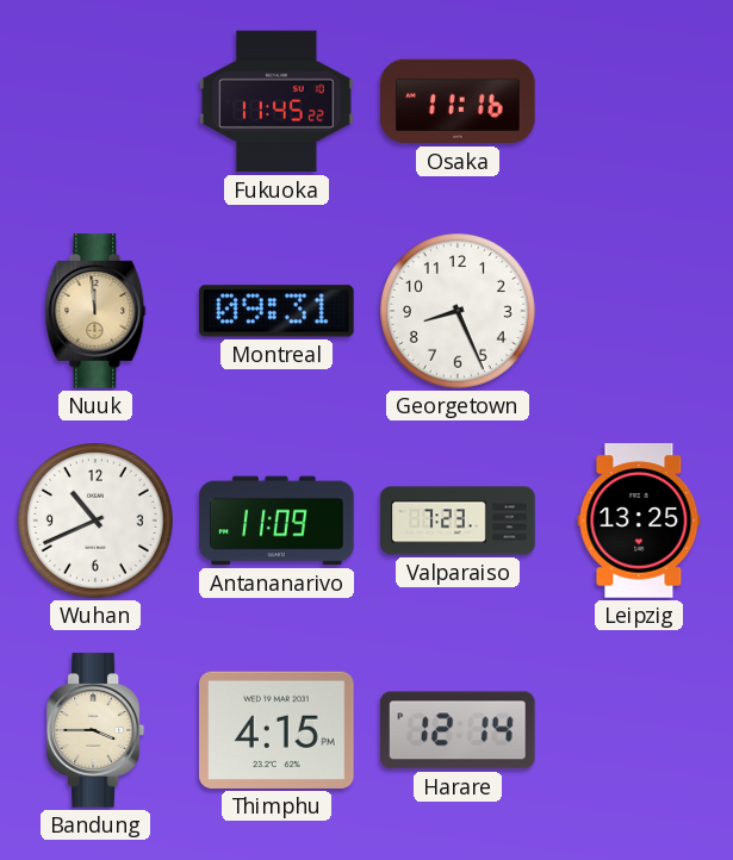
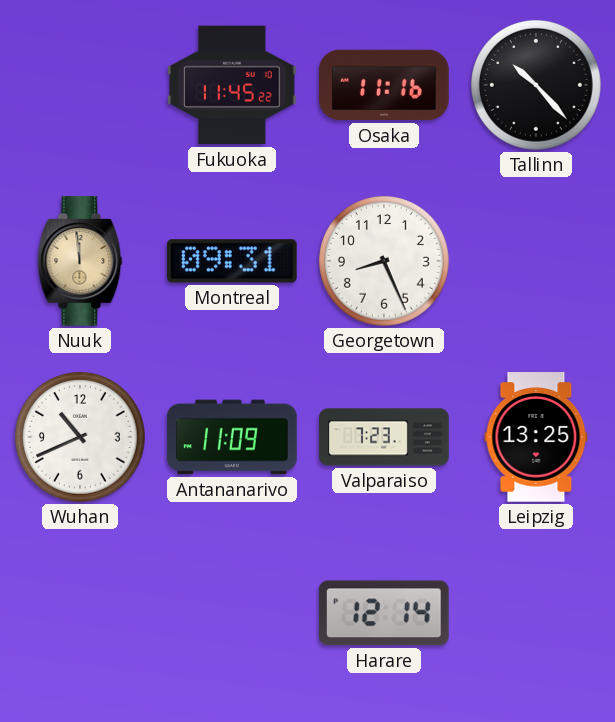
Tallinn: none -> 10:23 (537, 86)
Bandung: 3:45 -> none (94, 730)
Thimphu: 4:15 -> none (278, 730)
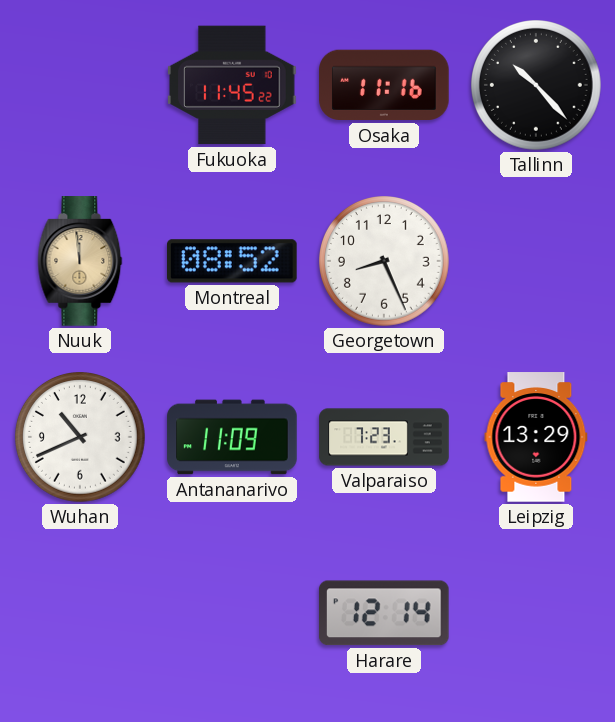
Montreal: 09:31 -> 08:52 (233, 261)
Leipzig: 13:25 -> 13:29 (536, 437)
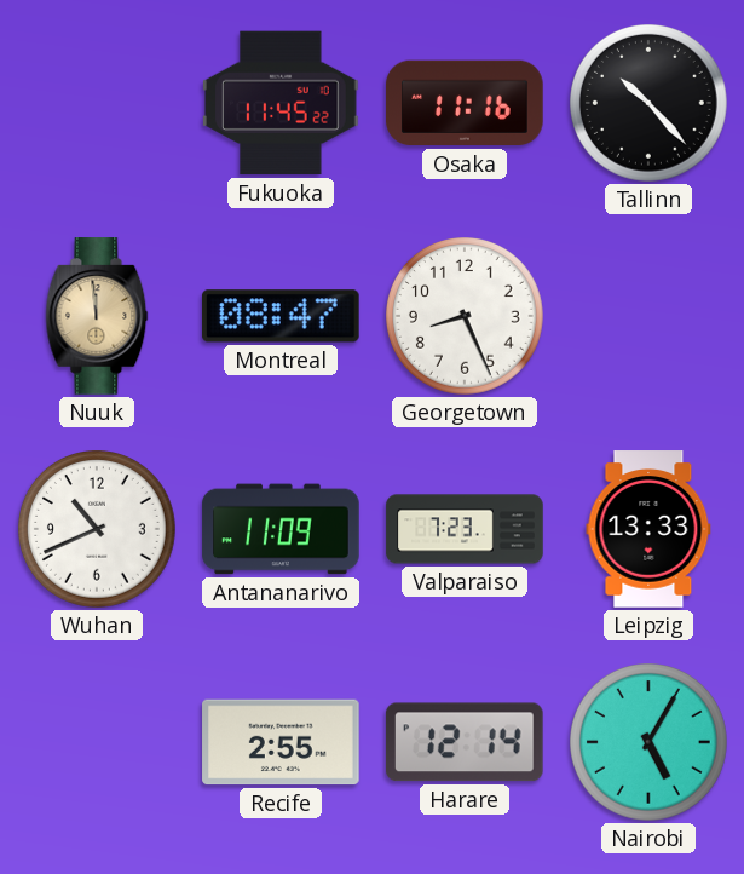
Montreal: 08:52 -> 08:47 (282, 316)
Leipzig: 13:29 -> 13:33 (648, 529)
Recife: none -> 2:55 (281, 742)
Nairobi: none -> 5:05 (650, 743)
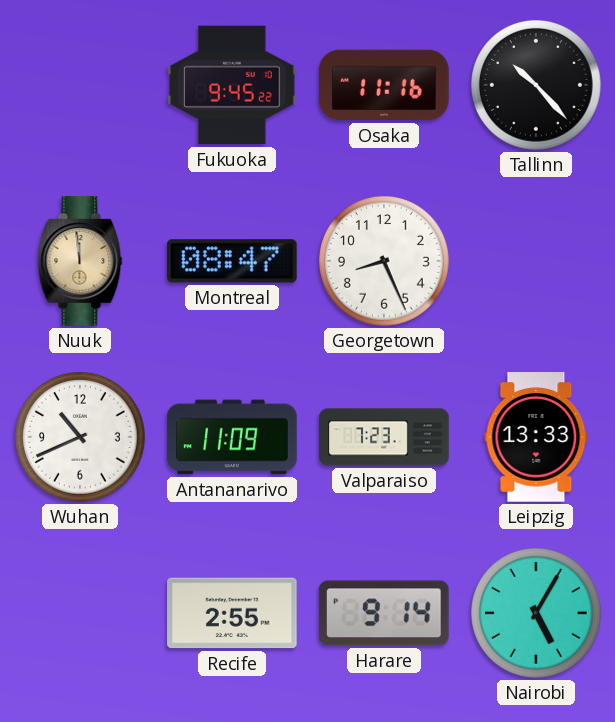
Fukuoka: 11:45 -> 9:45 (233, 85)
Harare: 12:14 -> 9:14 (384, 613)
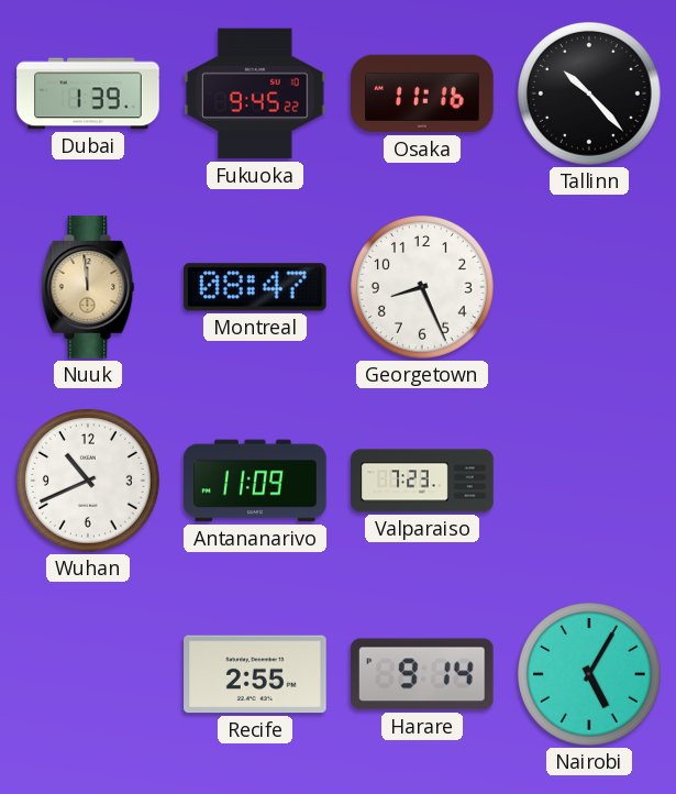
Dubai: none -> 1:39 (88, 93)
Leipzig: 13:33 -> none (536, 437)
